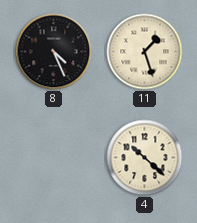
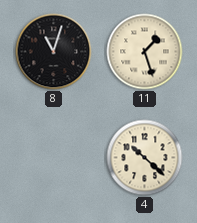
8: 4:26 -> 11:03 (54, 52)
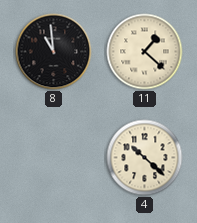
8: 11:03 -> 10:59 (54, 52)
11: 1:27 -> 1:22 (145, 52)
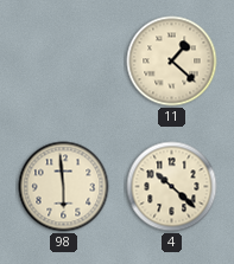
8: 10:59 -> none (54, 52)
98: none -> 5:59 (64, 187)
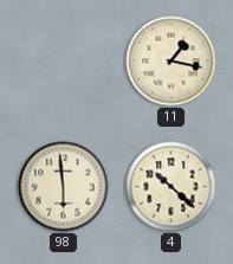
11: 1:22 -> 1:17 (171, 62)
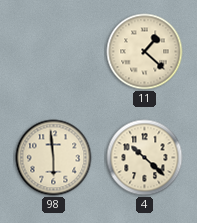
11: 1:17 -> 1:22 (145, 52)
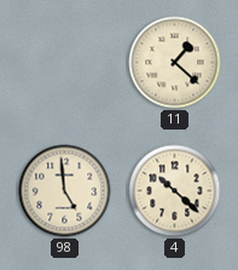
98: 5:59 -> 4:59 (65, 191)
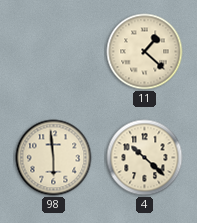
98: 4:59 -> 5:59 (54, 158)
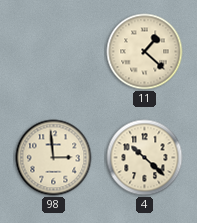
98: 5:59 -> 2:59 (54, 158)
